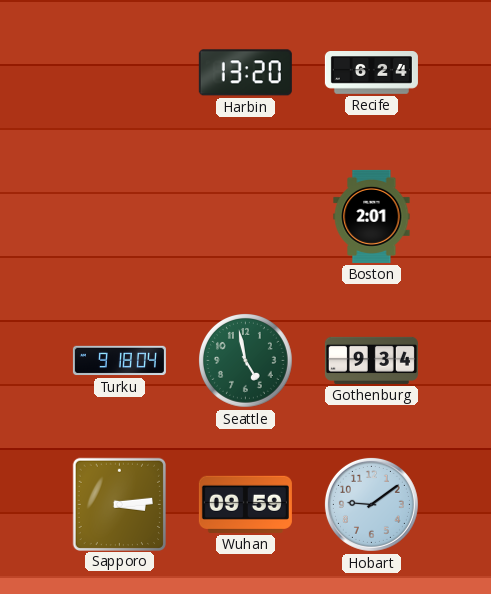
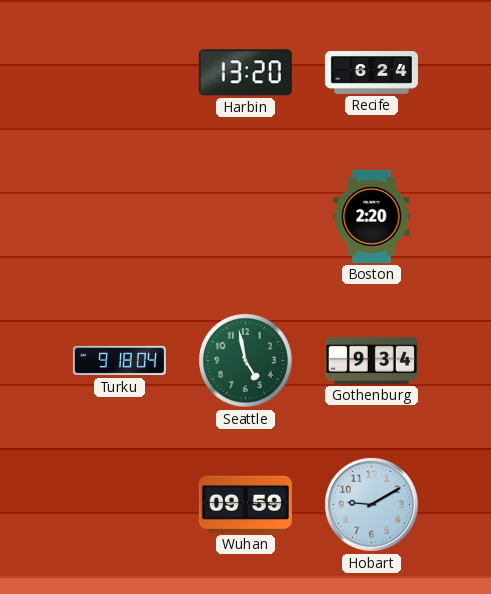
Boston: 2:01 -> 2:20 (372, 216)
Sapporo: 3:14 -> none (119, 504)
Hobart: 9:09 -> 9:10 (371, 504)
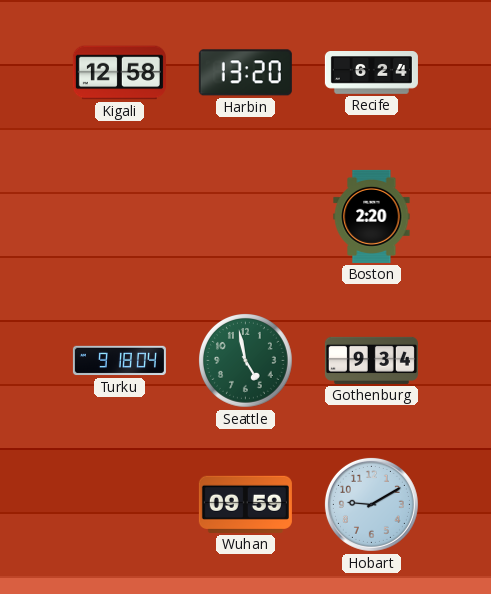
Kigali: none -> 12:58 (119, 73)
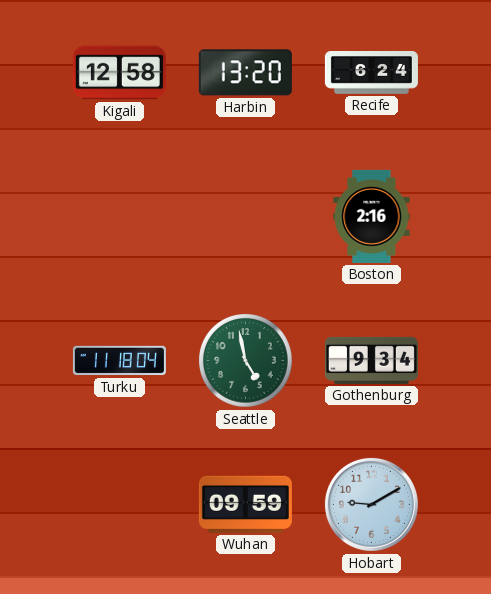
Boston: 2:20 -> 2:16 (372, 216)
Turku: 9:18 -> 11:18 (119, 361)
